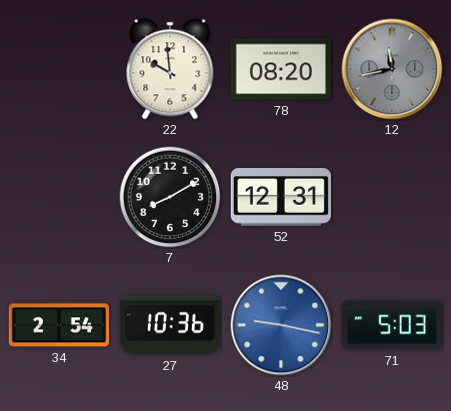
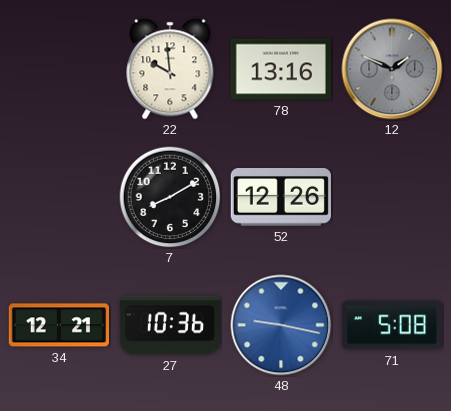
78: 08:20 -> 13:16 (280, 69)
12: 11:43 -> 1:49 (392, 69)
52: 12:31 -> 12:26 (281, 198)
34: 2:54 -> 12:21 (58, 325)
71: 5:03 -> 5:08 (392, 325)
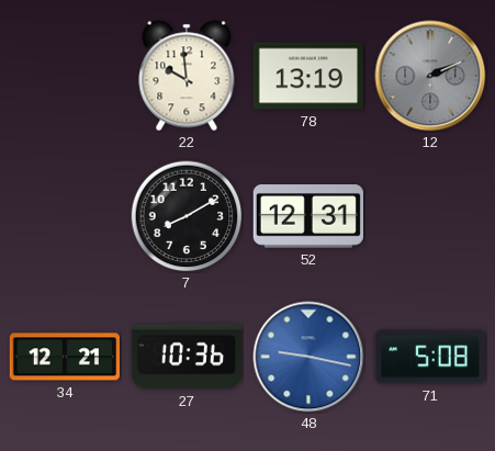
78: 13:16 -> 13:19 (307, 76)
12: 1:49 -> 2:11 (430, 76)
52: 12:26 -> 12:31 (308, 217)
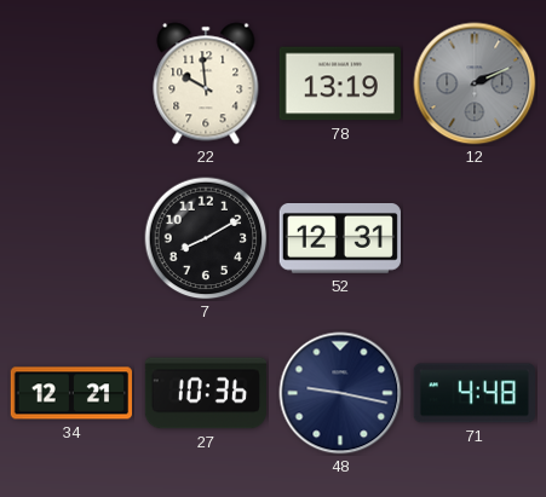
48 dial: blue -> navy (340, 393)
71: 5:08 -> 4:48 (475, 393)
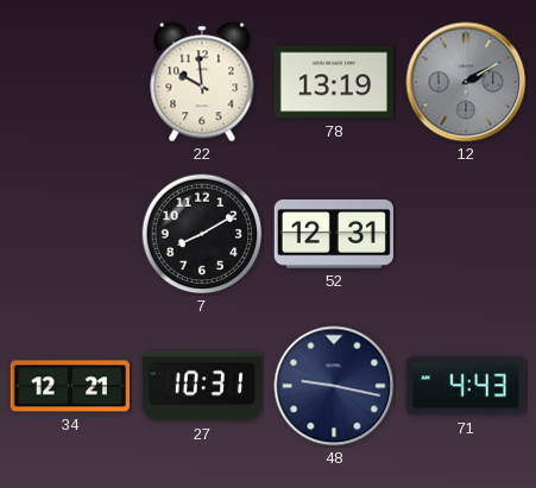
12: 2:11 -> 2:10 (466, 82)
27: 10:36 -> 10:31 (201, 386)
71: 4:48 -> 4:43 (466, 386)
